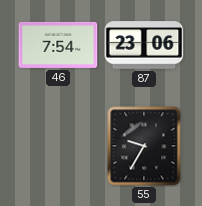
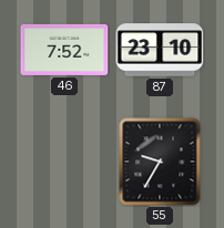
46: 7:54 -> 7:52 (64, 50)
87: 23:06 -> 23:10 (160, 50)
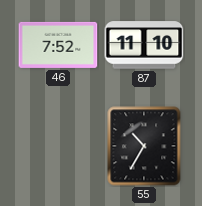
87: 23:10 -> 11:10 (144, 45)
55: 9:35 -> 10:35 (144, 146)
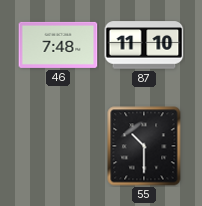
46: 7:52 -> 7:48 (58, 45)
55: 10:35 -> 10:30 (144, 146)
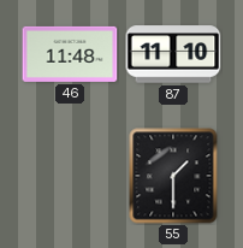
46: 7:48 -> 11:48 (70, 54)
55: 10:30 -> 1:30 (173, 176)
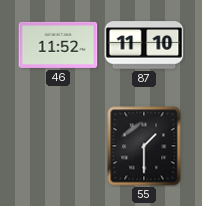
46: 11:48 -> 11:52 (58, 45)
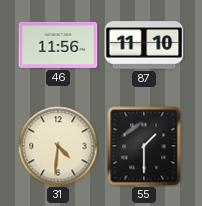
46: 11:52 -> 11:56 (58, 45)
31: none -> 4:31 (58, 146)
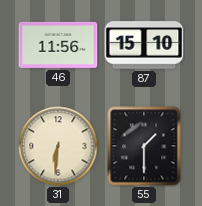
87: 11:10 -> 15:10 (144, 45)
31: 4:31 -> 6:31 (58, 146)
